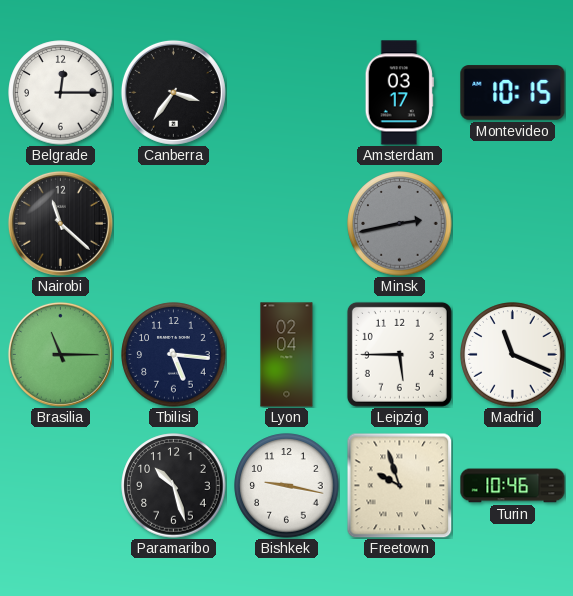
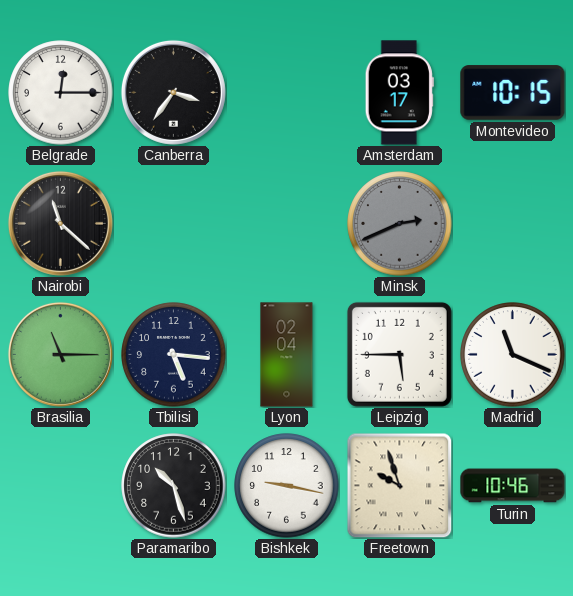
Minsk: 2:43 -> 2:41 (400, 224)
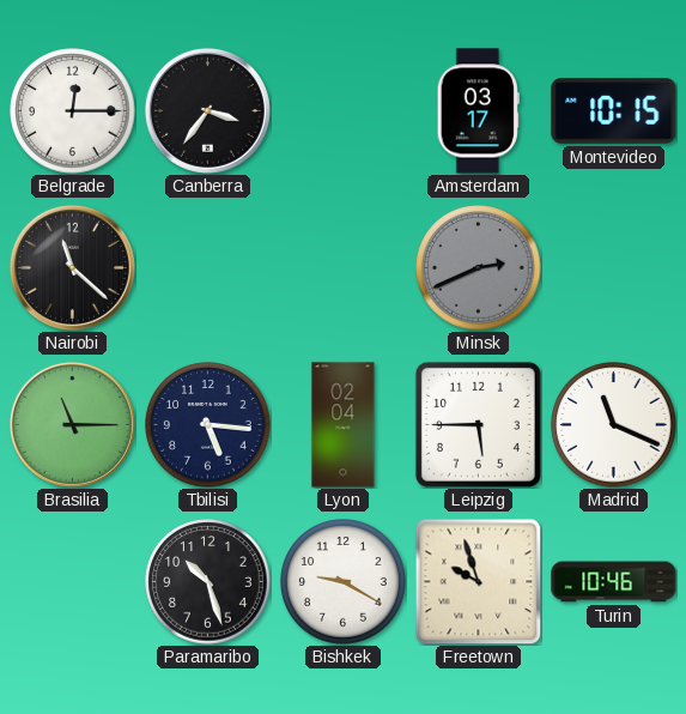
Bishkek: 9:17 -> 9:20 (344, 582)
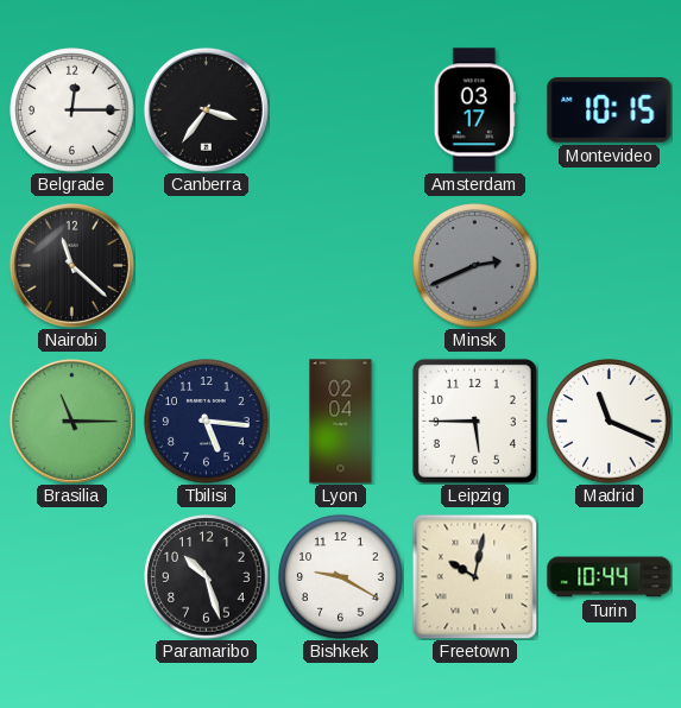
Freetown: 9:57 -> 10:02 (474, 576)
Turin: 10:46 -> 10:44 (610, 577)
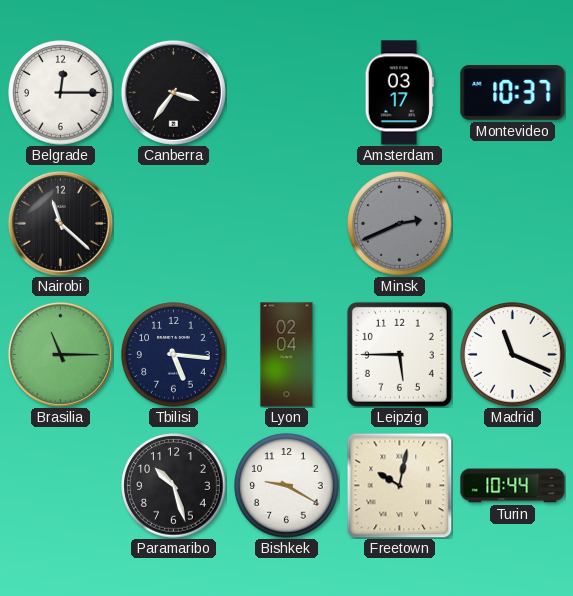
Montevideo: 10:15 -> 10:37 (513, 93)
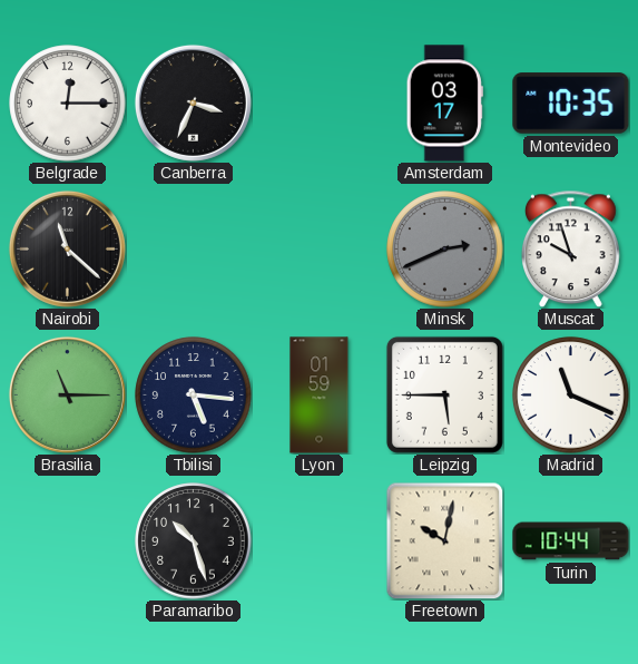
Canberra: 3:36 -> 3:34 (193, 102)
Montevideo: 10:37 -> 10:35 (571, 104)
Muscat: none -> 9:57 (571, 248)
Lyon: 02:04 -> 01:59 (320, 396)
Bishkek: 9:20 -> none (287, 486)
